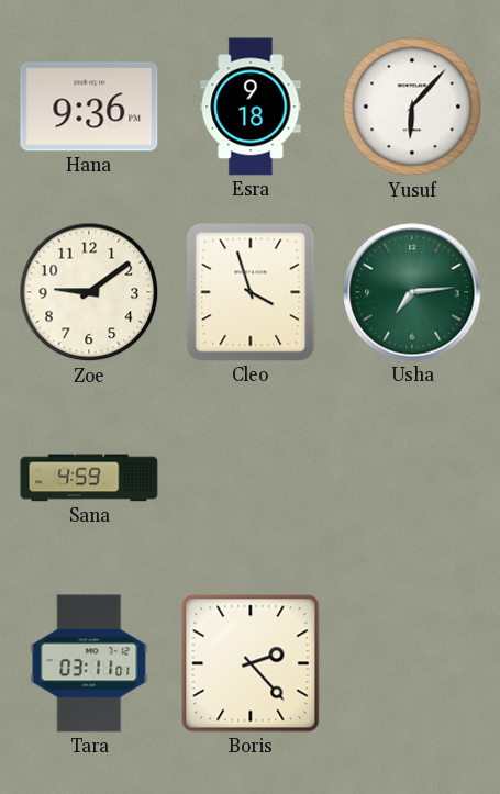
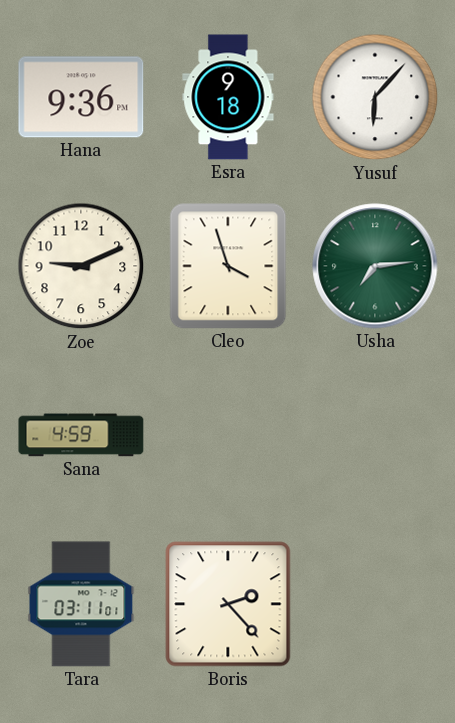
Zoe: 9:09 -> 9:11 (81, 266)
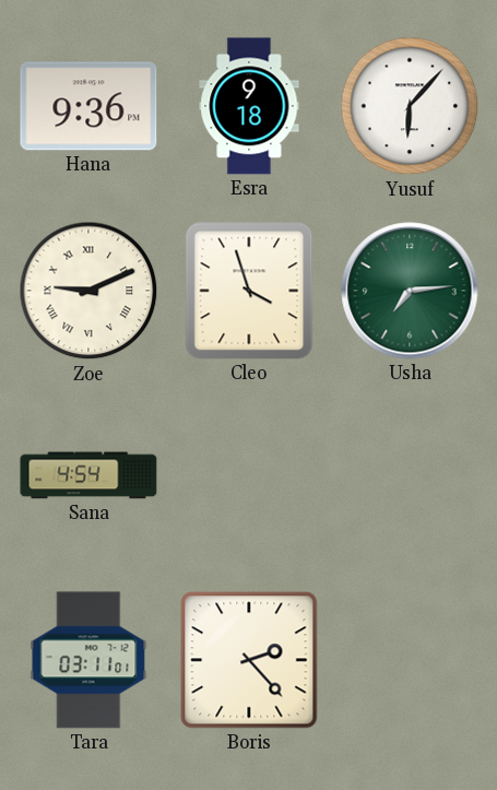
Zoe numerals: Arabic -> Roman (88, 291)
Sana: 4:59 -> 4:54 (88, 475)
